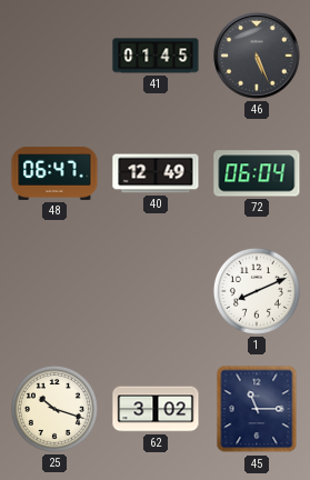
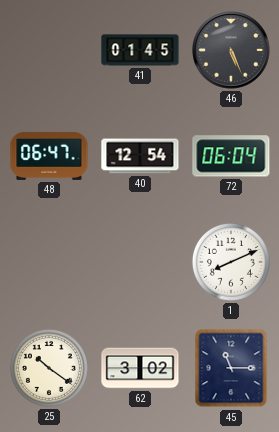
40: 12:49 -> 12:54 (140, 156)
25: 10:18 -> 10:21 (49, 368)
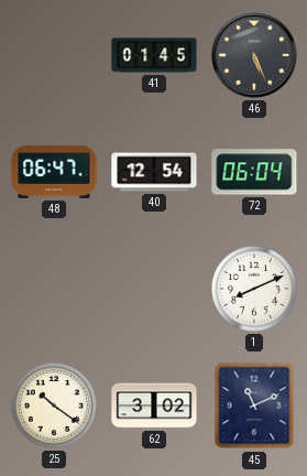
45: 11:15 -> 11:11 (254, 405)
